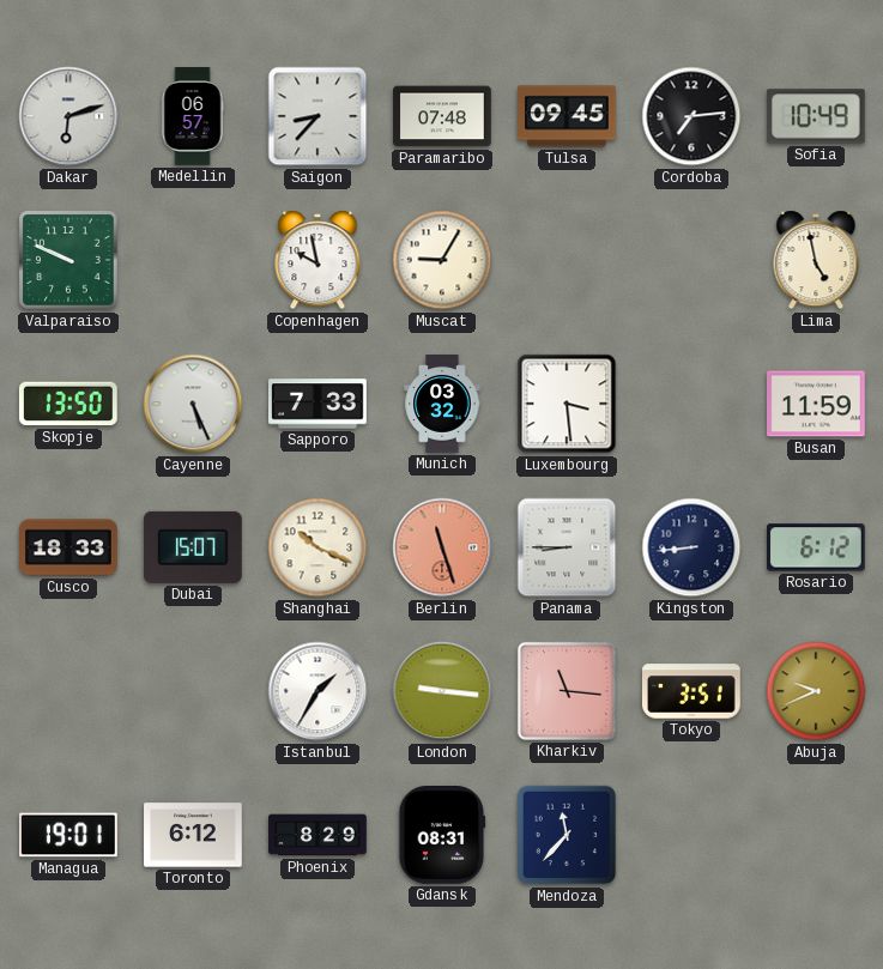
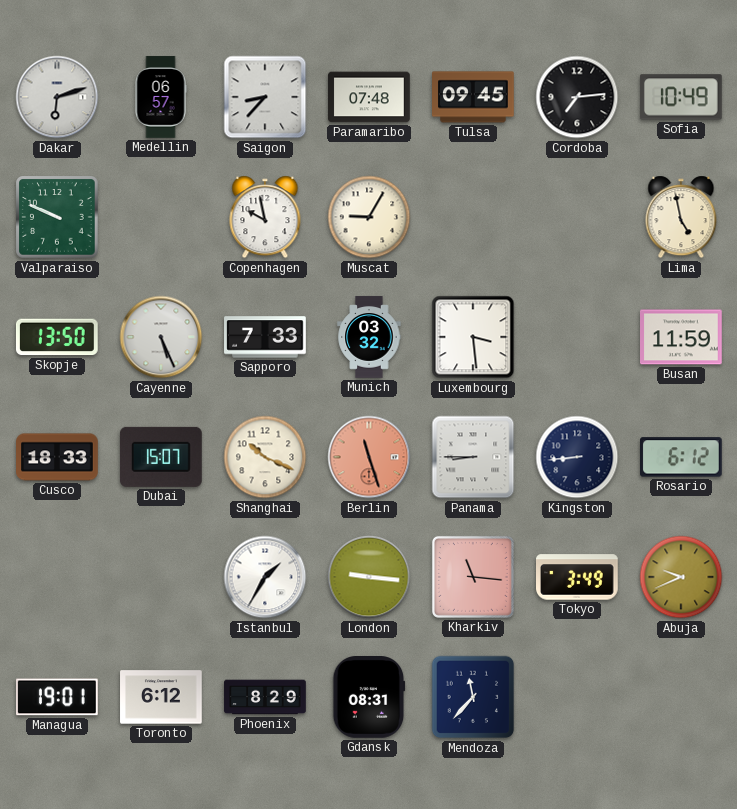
Tokyo: 3:51 -> 3:49 (578, 577)
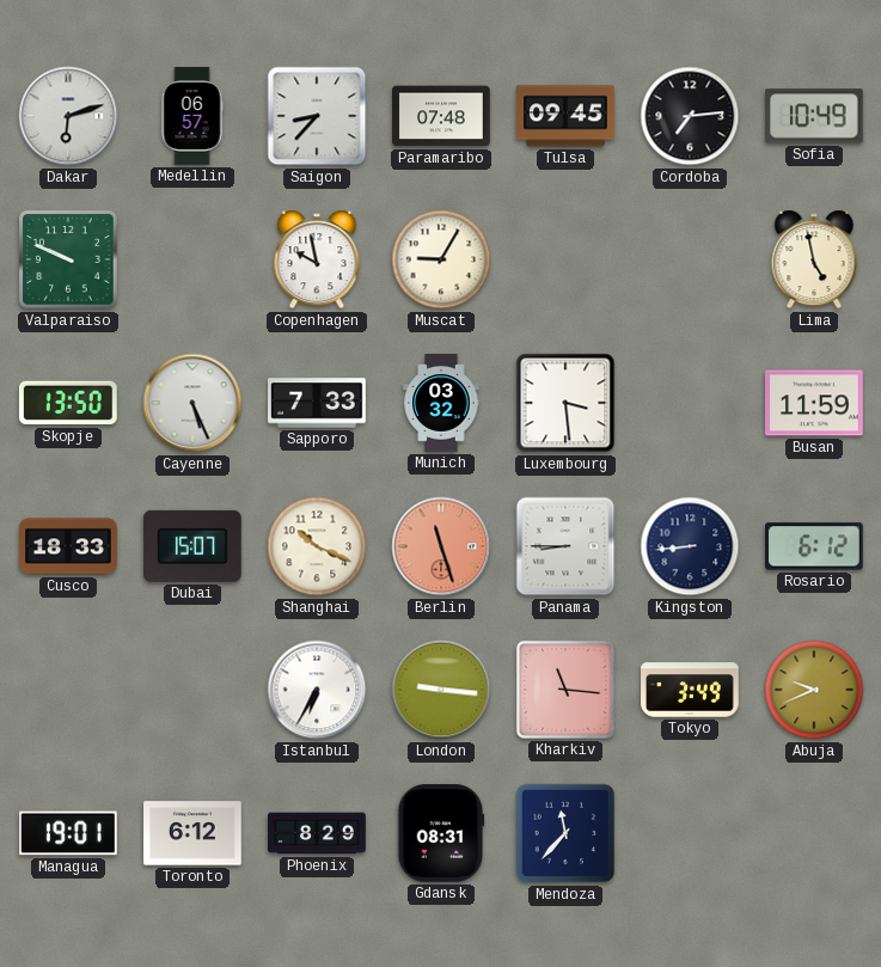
Istanbul: 1:35 -> 6:35 (317, 690)
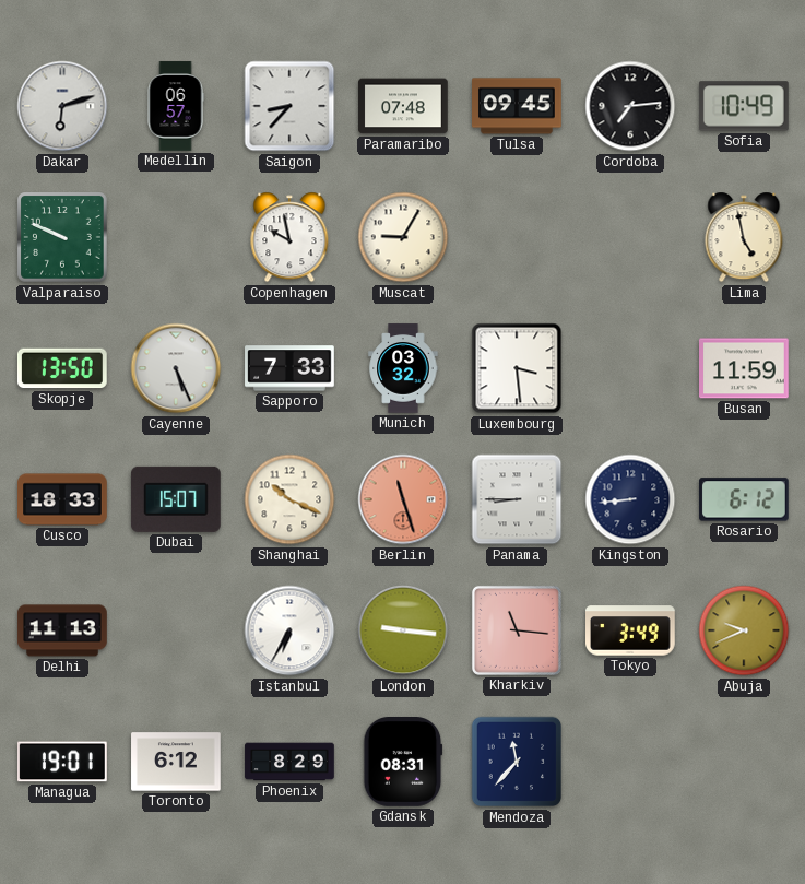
Delhi: none -> 11:13 (62, 630)
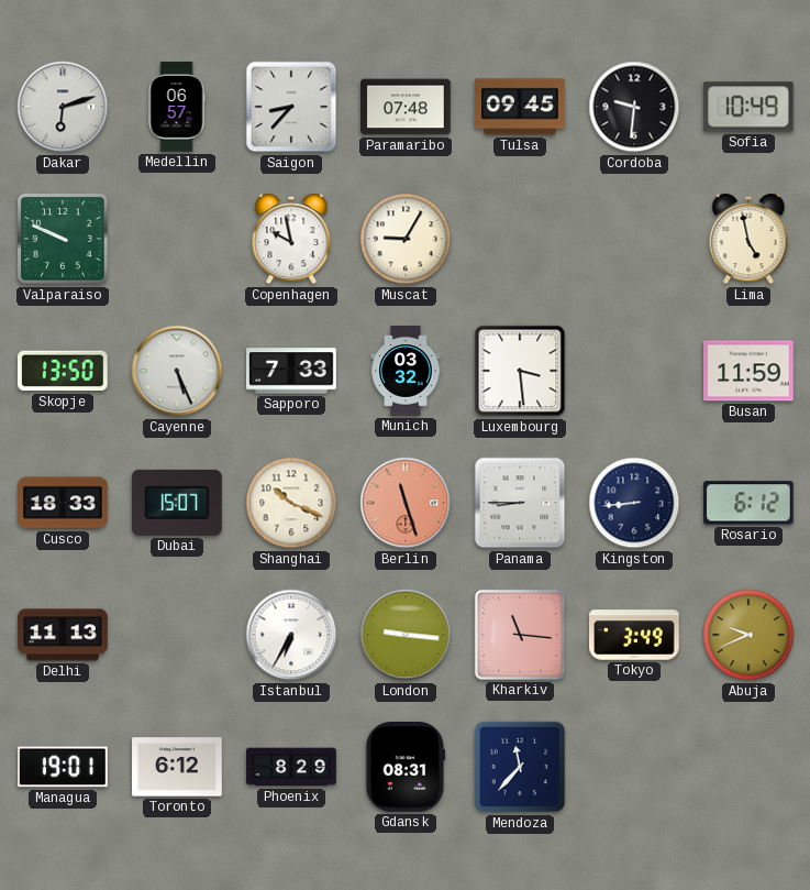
Cordoba: 7:14 -> 9:31 (634, 107)
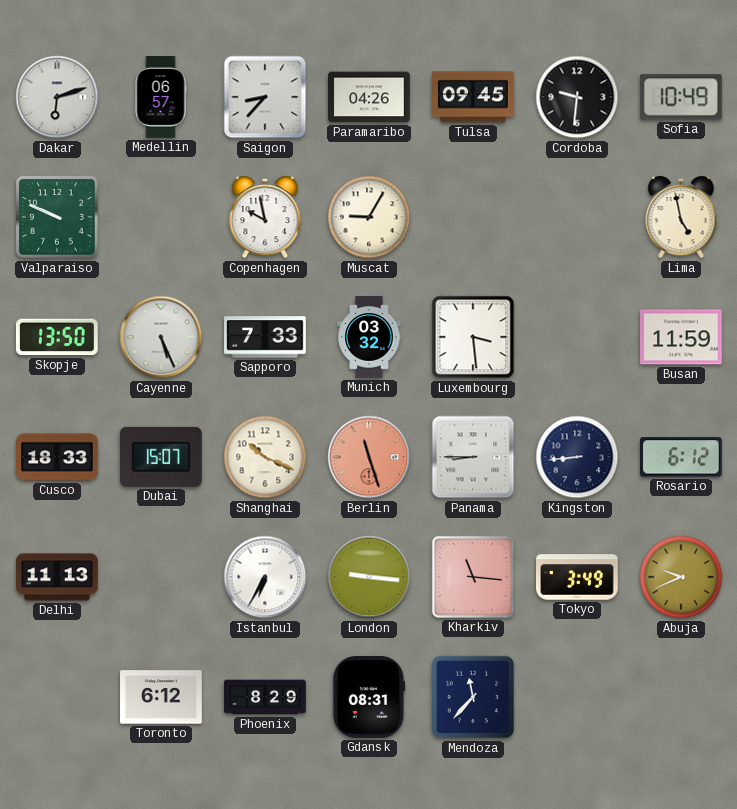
Paramaribo: 07:48 -> 04:26 (369, 97)
Managua: 19:01 -> none (64, 767)
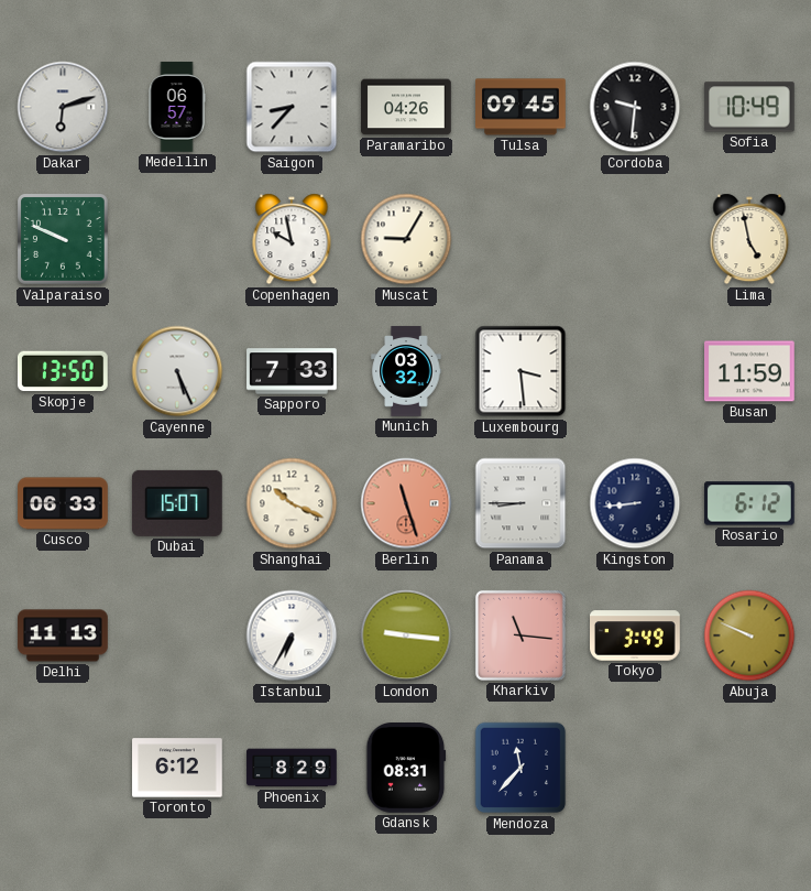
Cusco: 18:33 -> 06:33 (63, 503)
Abuja: 9:41 -> 9:49 (749, 635)
